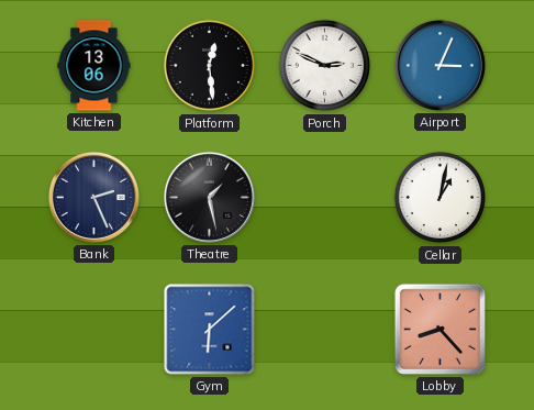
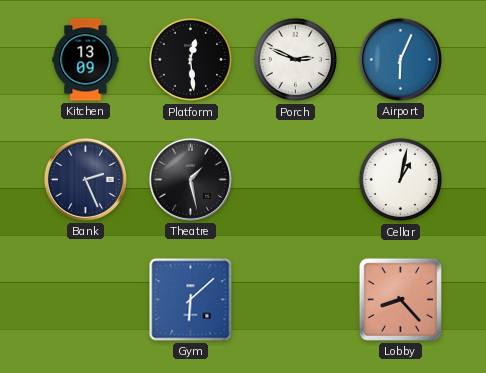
Kitchen: 13:06 -> 13:09 (86, 60)
Airport: 3:04 -> 6:04 (400, 59)
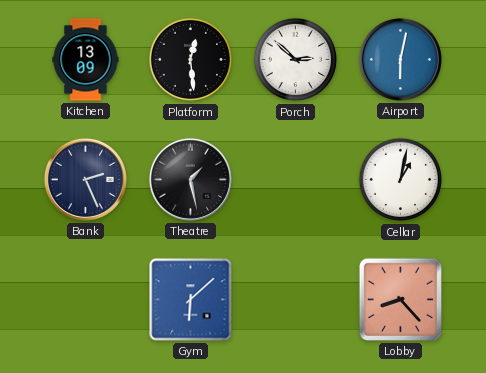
Porch: 2:49 -> 2:52 (296, 60)
Airport: 6:04 -> 6:02 (400, 59)
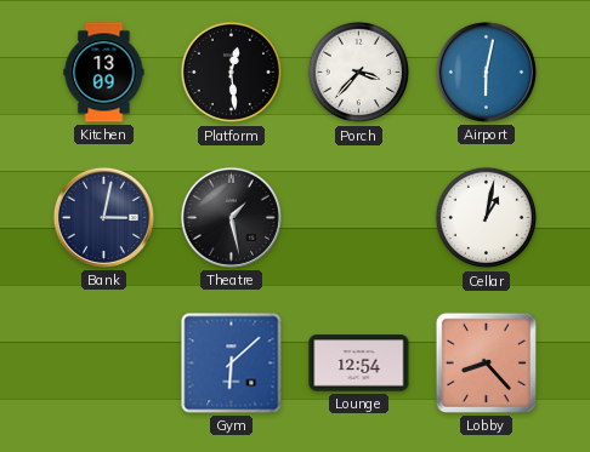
Porch: 2:52 -> 3:37 (359, 73)
Bank: 2:26 -> 3:02 (103, 217)
Lounge: none -> 12:54 (359, 364)
